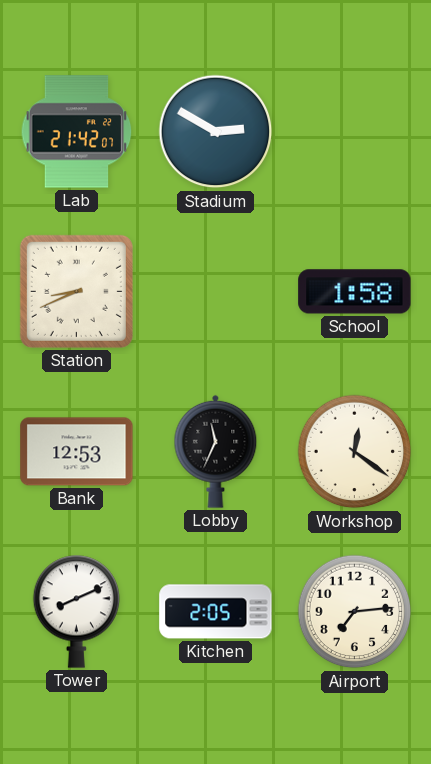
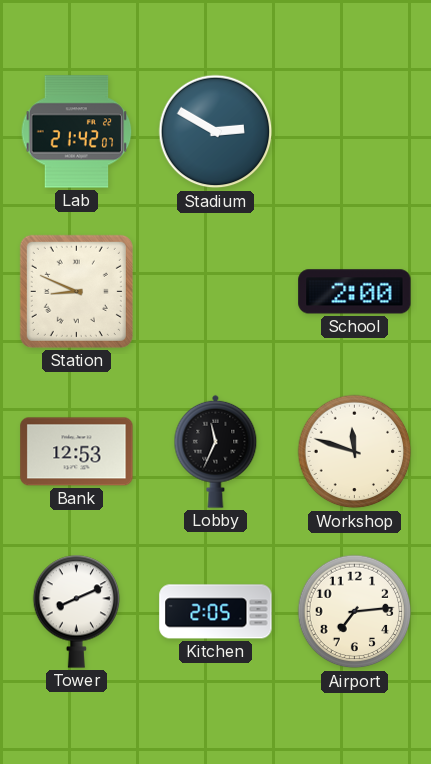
Station: 8:41 -> 8:49 (76, 291)
School: 1:58 -> 2:00 (355, 292)
Workshop: 12:21 -> 11:48 (355, 452)
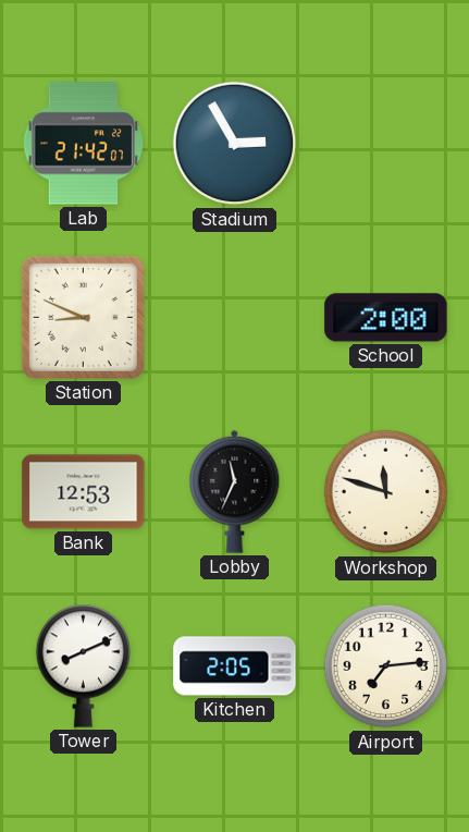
Stadium: 2:50 -> 2:55 (235, 144)
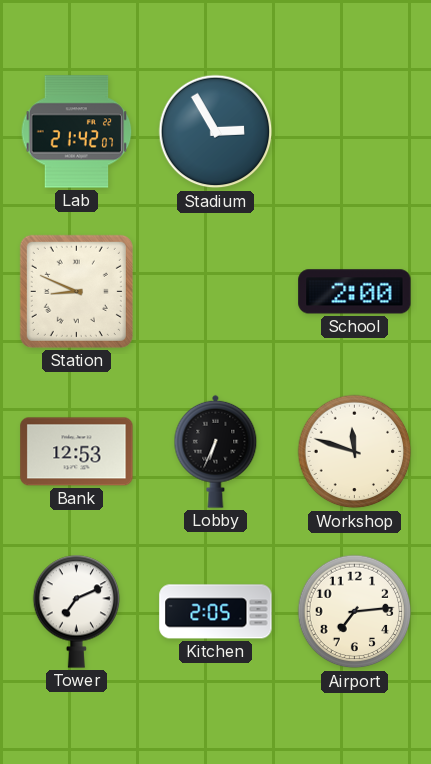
Lobby: 11:34 -> 6:34 (216, 451)
Tower: 8:11 -> 7:11 (77, 611)
